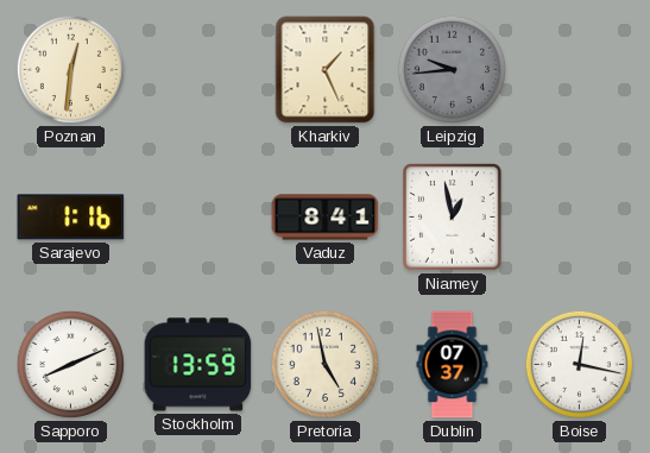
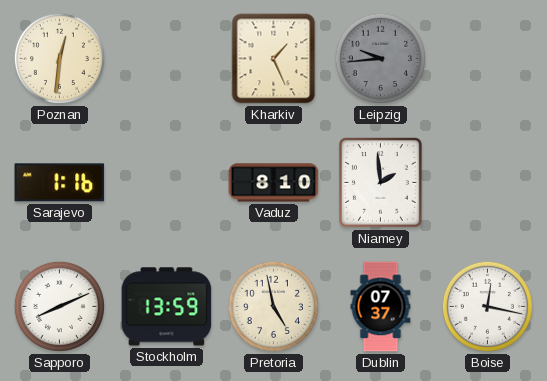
Vaduz: 8:41 -> 8:10 (274, 183)
Niamey: 12:58 -> 1:59 (381, 183)
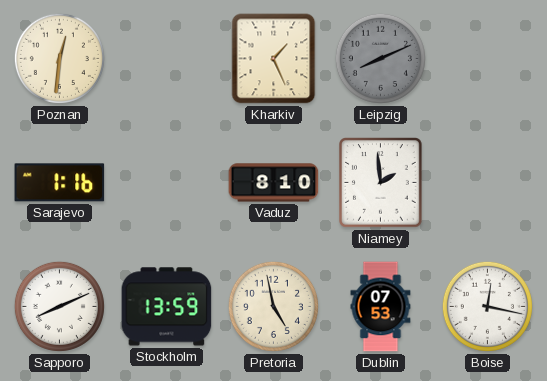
Leipzig: 9:44 -> 8:11 (380, 58)
Dublin: 07:37 -> 07:53 (381, 307)
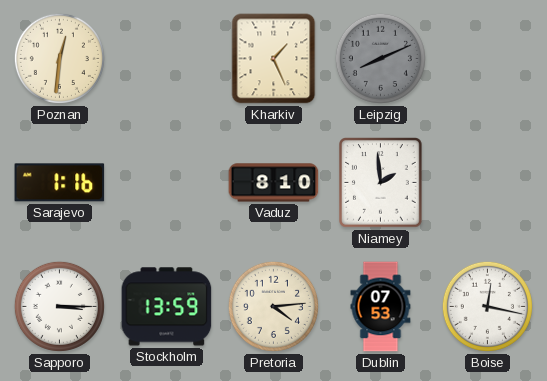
Sapporo: 8:11 -> 3:15 (59, 306)
Pretoria: 4:58 -> 4:14 (273, 306)
